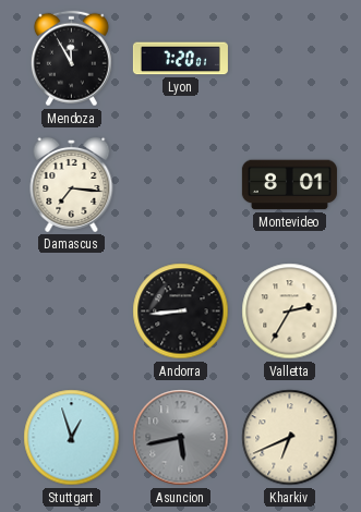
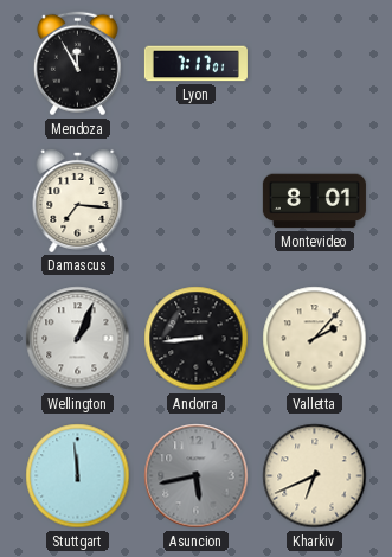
Lyon: 7:20 -> 7:17 (195, 64)
Wellington: none -> 1:04 (78, 339)
Valletta: 2:35 -> 2:07 (315, 339)
Stuttgart: 12:57 -> 11:59 (78, 476)
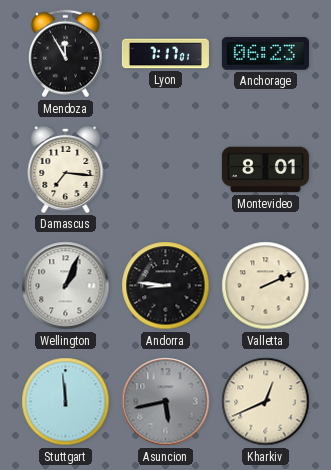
Anchorage: none -> 06:23 (265, 54)
Andorra: 8:44 -> 8:46 (166, 286)
Valletta: 2:07 -> 2:11 (266, 286)
Kharkiv: 6:41 -> 12:41 (266, 402)
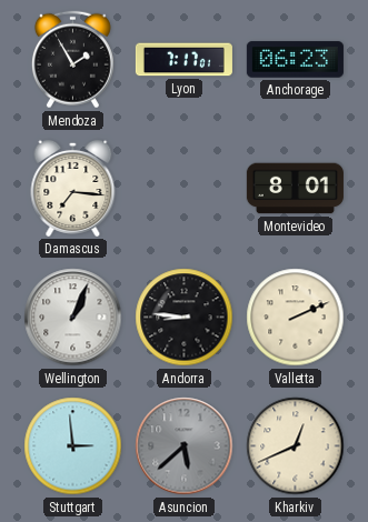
Mendoza: 11:55 -> 1:55 (72, 60)
Stuttgart: 11:59 -> 2:59 (73, 446)
Asuncion: 5:43 -> 5:38 (185, 446)
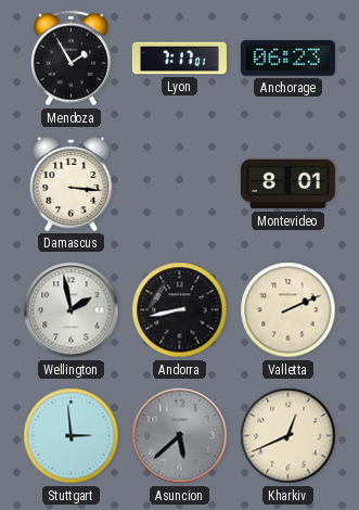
Damascus: 7:16 -> 3:16 (72, 183)
Wellington: 1:04 -> 1:58 (72, 310)
Andorra: 8:46 -> 8:43 (180, 310)
